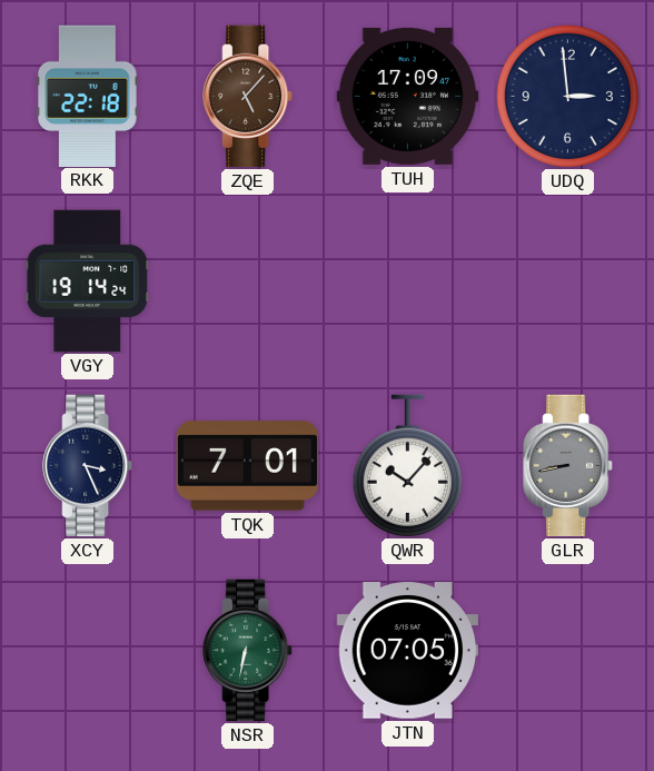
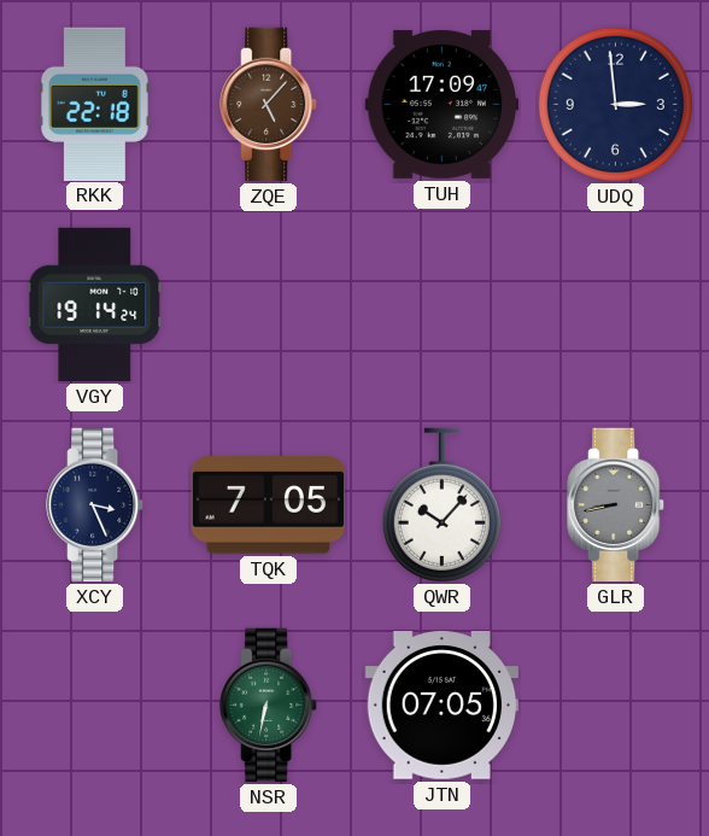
TQK: 7:01 -> 7:05 (269, 505)
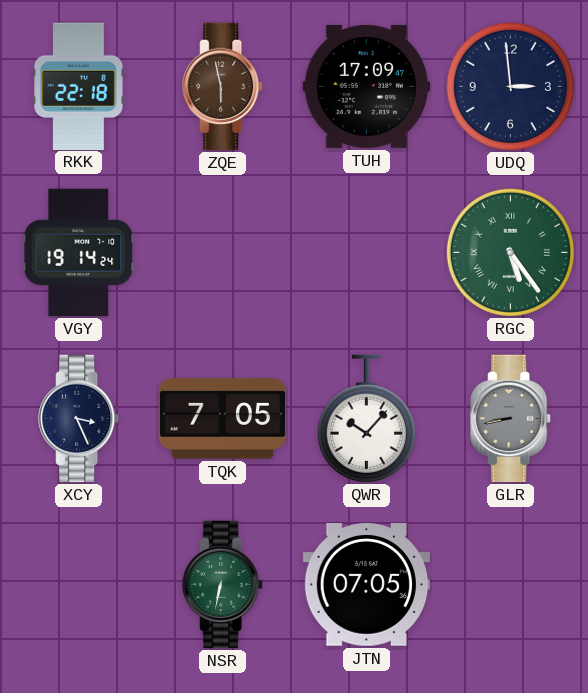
ZQE: 5:07 -> 5:58 (223, 87)
RGC: none -> 5:24 (510, 252)
